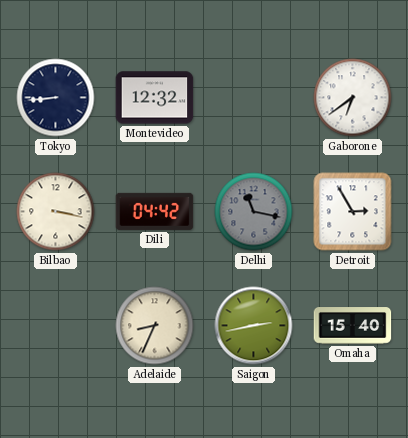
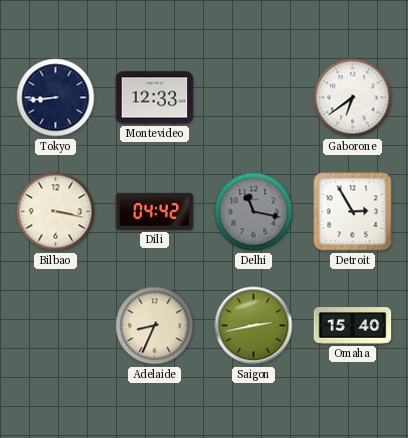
Montevideo: 12:32 -> 12:33 (155, 98)
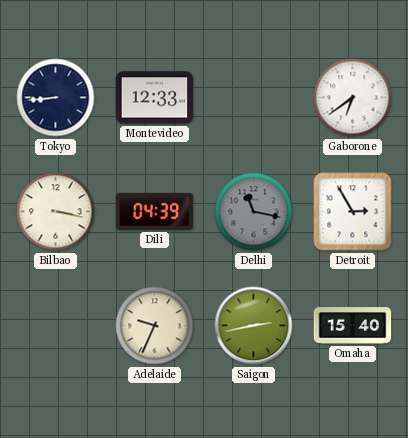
Dili: 04:42 -> 04:39 (155, 211)
Adelaide: 8:34 -> 9:34 (155, 326)
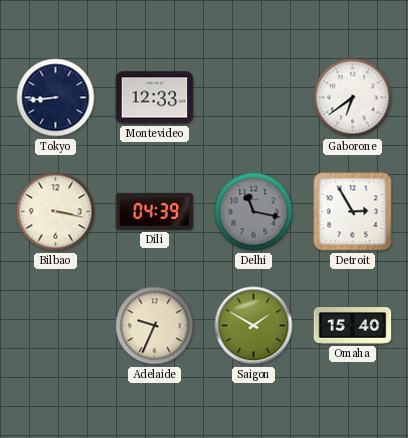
Saigon: 2:43 -> 1:50 (254, 326)
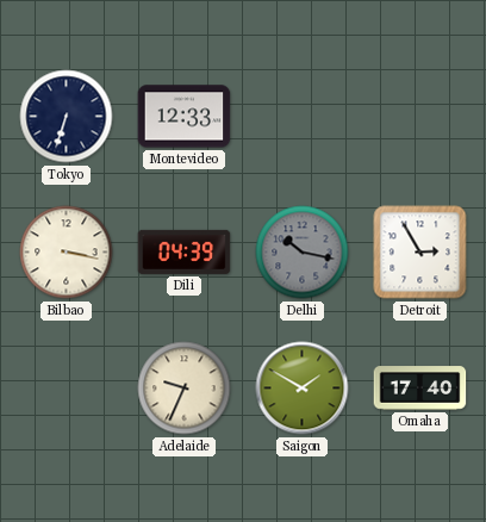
Tokyo: 8:44 -> 6:33 (67, 117)
Gaborone: 6:39 -> none (353, 98)
Delhi: 11:17 -> 10:17 (303, 253)
Omaha: 15:40 -> 17:40 (420, 389)
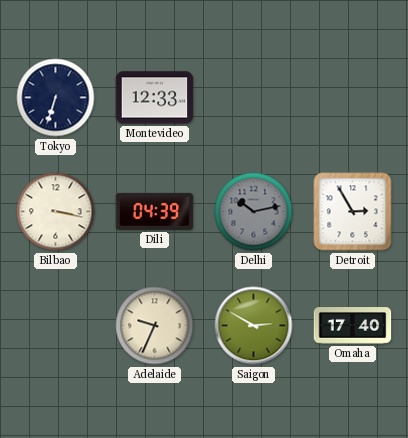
Delhi: 10:17 -> 10:13 (254, 212)
Saigon: 1:50 -> 2:50 (254, 326)
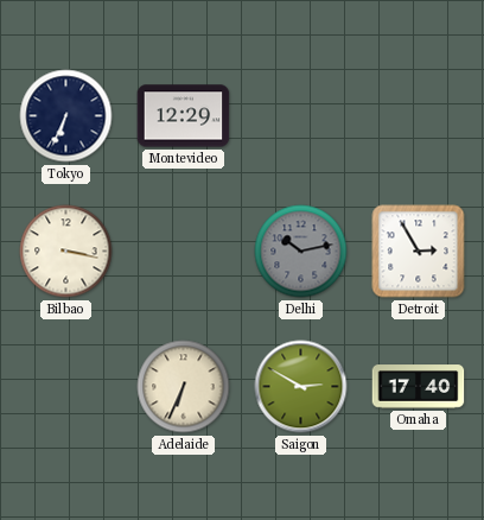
Tokyo: 6:33 -> 6:34 (66, 116)
Montevideo: 12:33 -> 12:29 (184, 116)
Dili: 04:39 -> none (155, 211)
Adelaide: 9:34 -> 6:34 (184, 387)
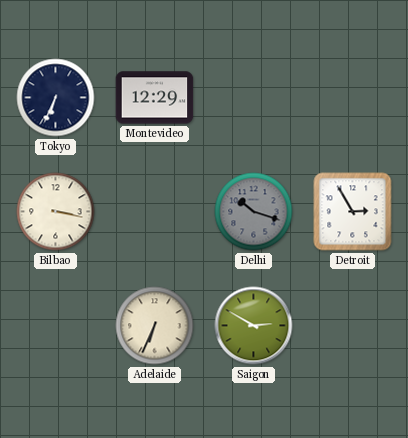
Delhi: 10:13 -> 10:18 (254, 212)
Omaha: 17:40 -> none (419, 387)
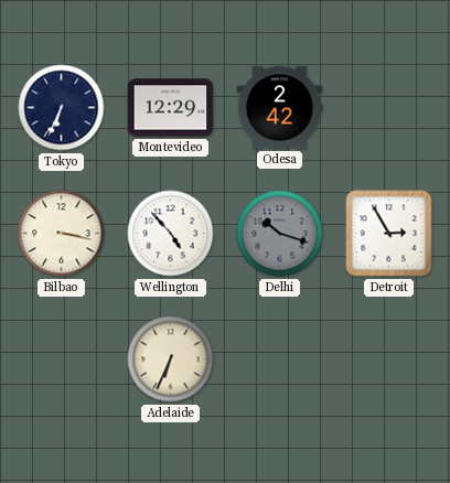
Odesa: none -> 2:42 (280, 108)
Wellington: none -> 4:53 (171, 234)
Saigon: 2:50 -> none (254, 326)
